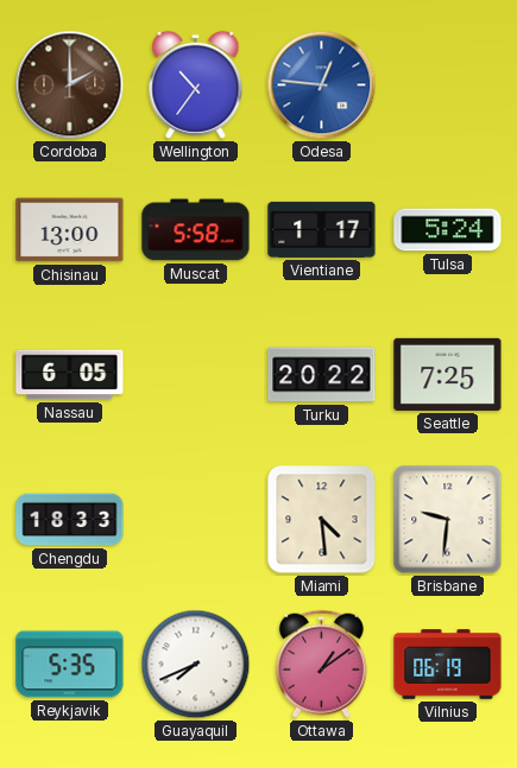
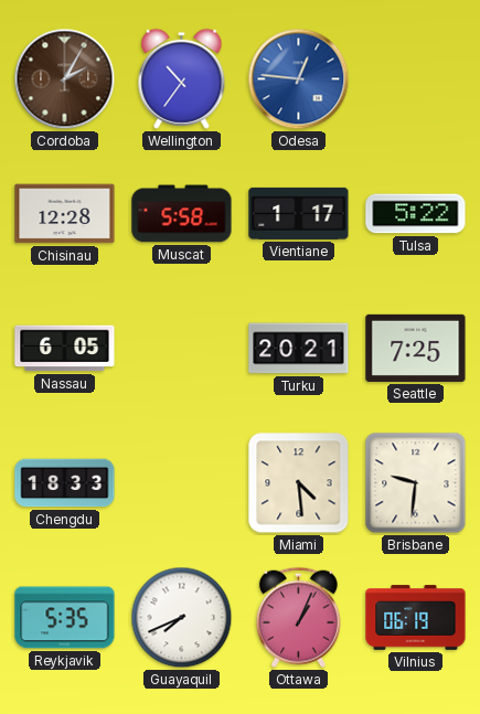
Cordoba: 2:00 -> 2:05 (65, 79)
Chisinau: 13:00 -> 12:28 (65, 214)
Tulsa: 5:24 -> 5:22 (416, 214)
Turku: 20:22 -> 20:21 (299, 349)
Ottawa: 1:09 -> 1:04 (298, 617)
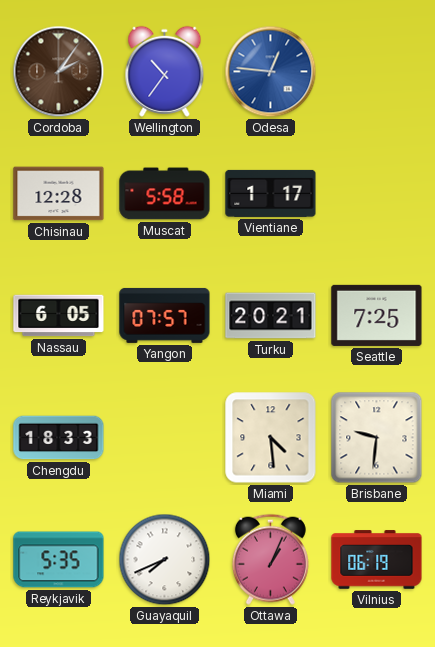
Cordoba: 2:05 -> 2:06 (59, 72)
Tulsa: 5:22 -> none (416, 214)
Yangon: none -> 07:57 (165, 315)
